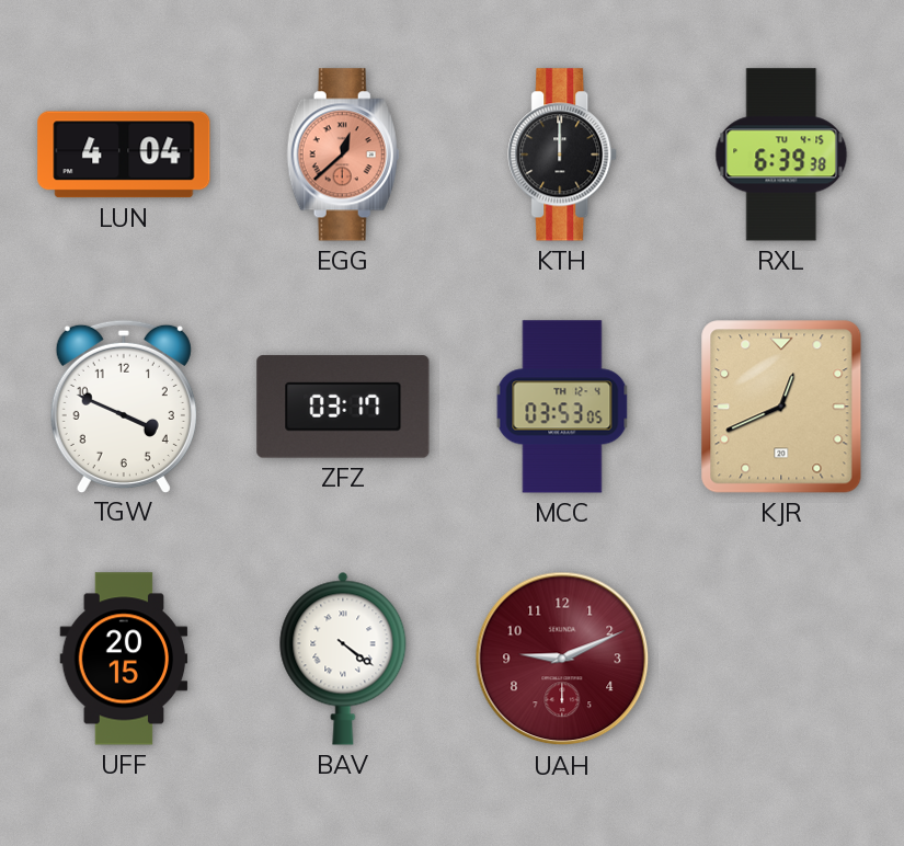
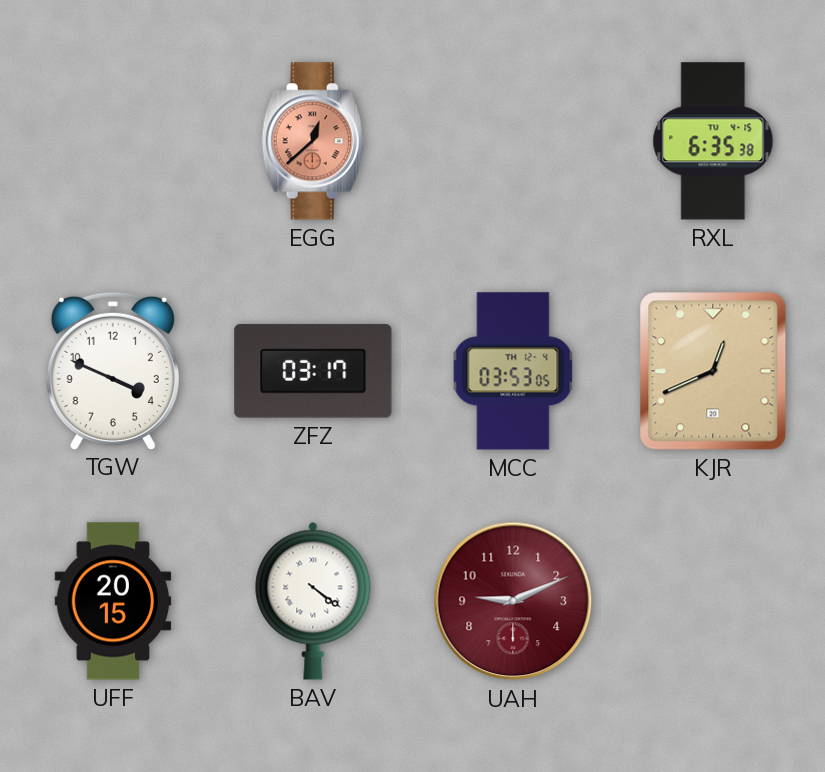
LUN: 4:04 -> none (124, 155)
KTH: 12:00 -> none (563, 155)
RXL: 6:39 -> 6:35 (713, 141)
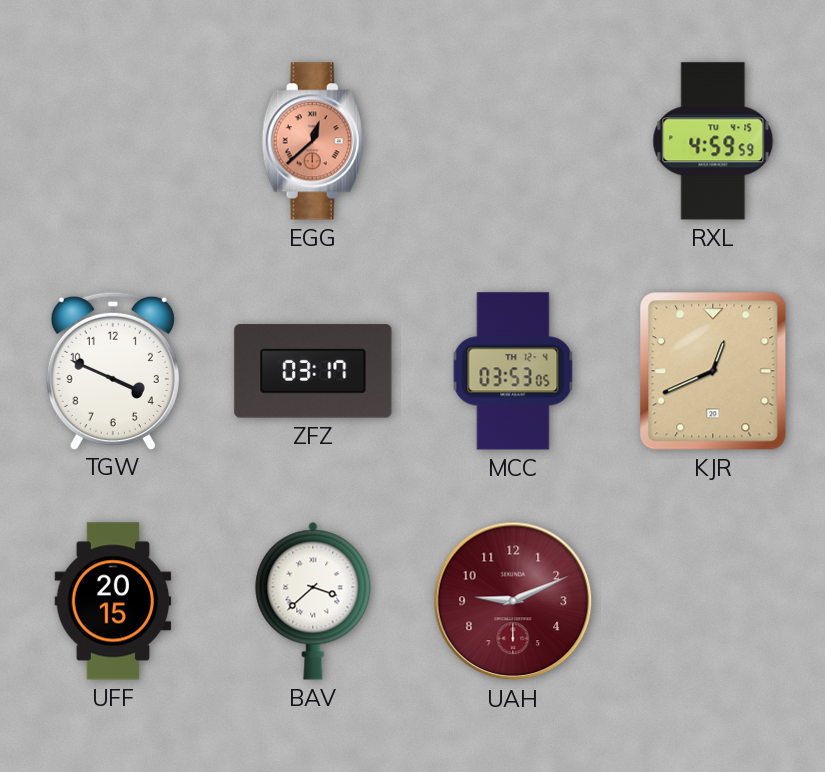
RXL: 6:35 -> 4:59 (713, 141)
BAV: 4:21 -> 3:38 (313, 601)
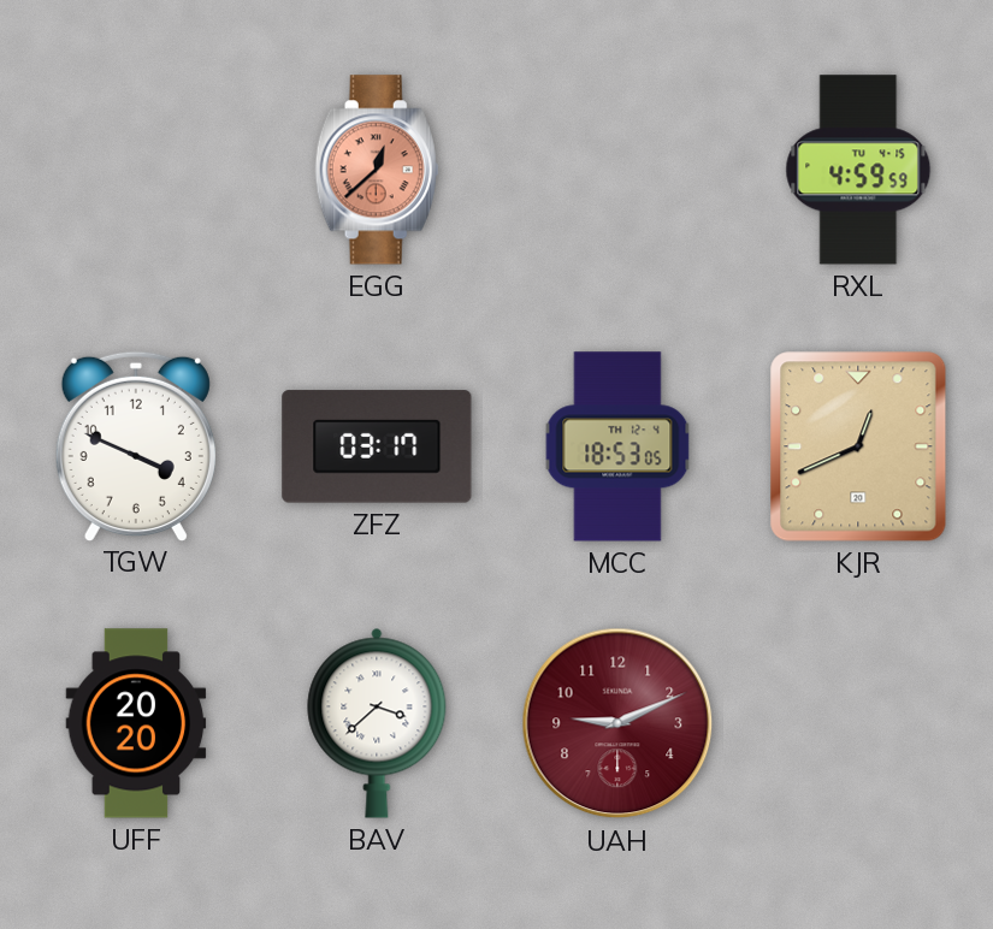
MCC: 03:53 -> 18:53 (617, 446)
UFF: 20:15 -> 20:20 (136, 723)
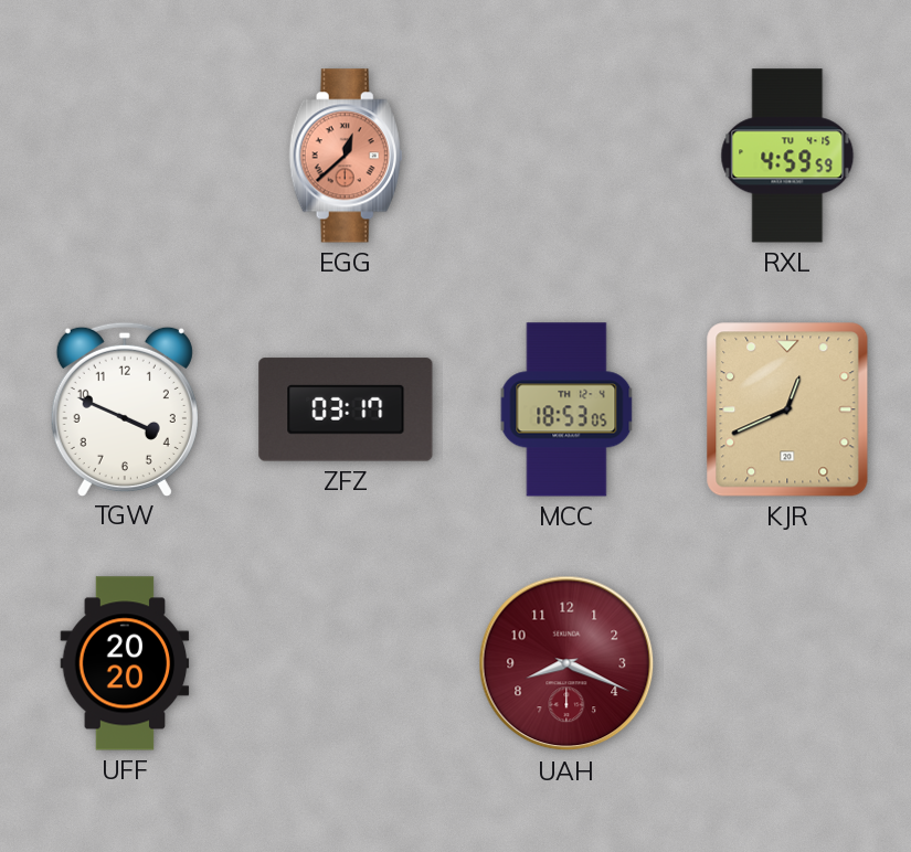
BAV: 3:38 -> none (377, 723)
UAH: 9:11 -> 8:19 (566, 663)
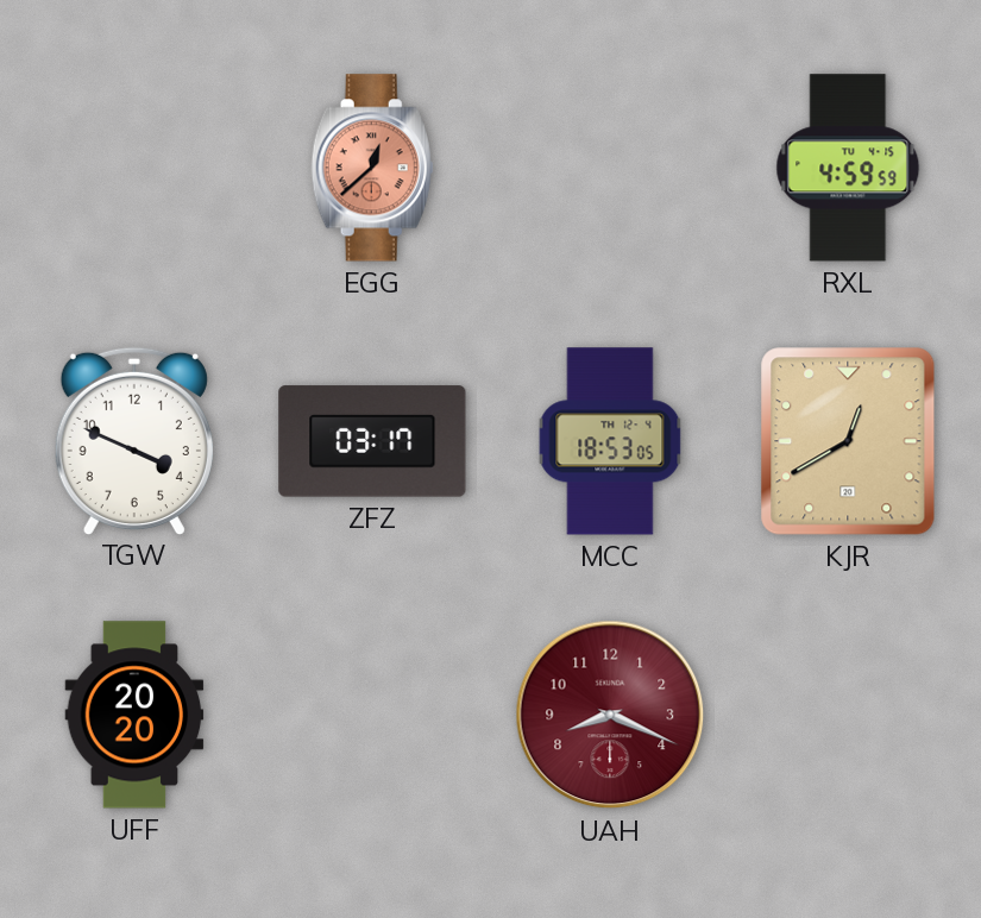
KJR: 12:41 -> 12:40 (848, 441)
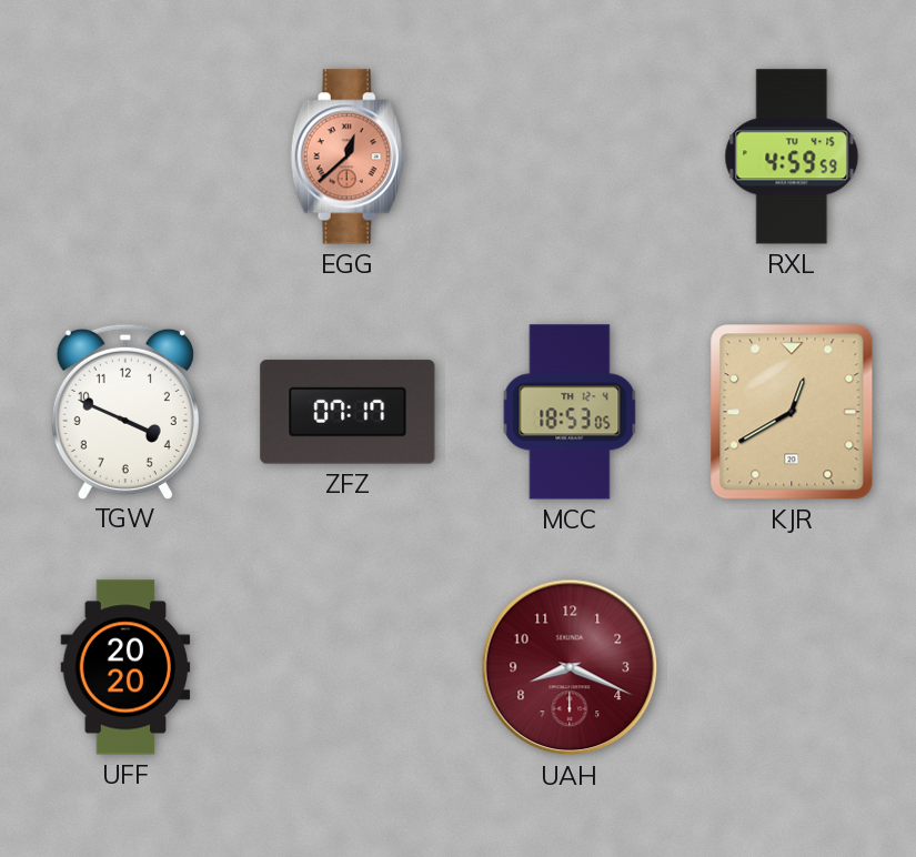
ZFZ: 03:17 -> 07:17 (348, 412)
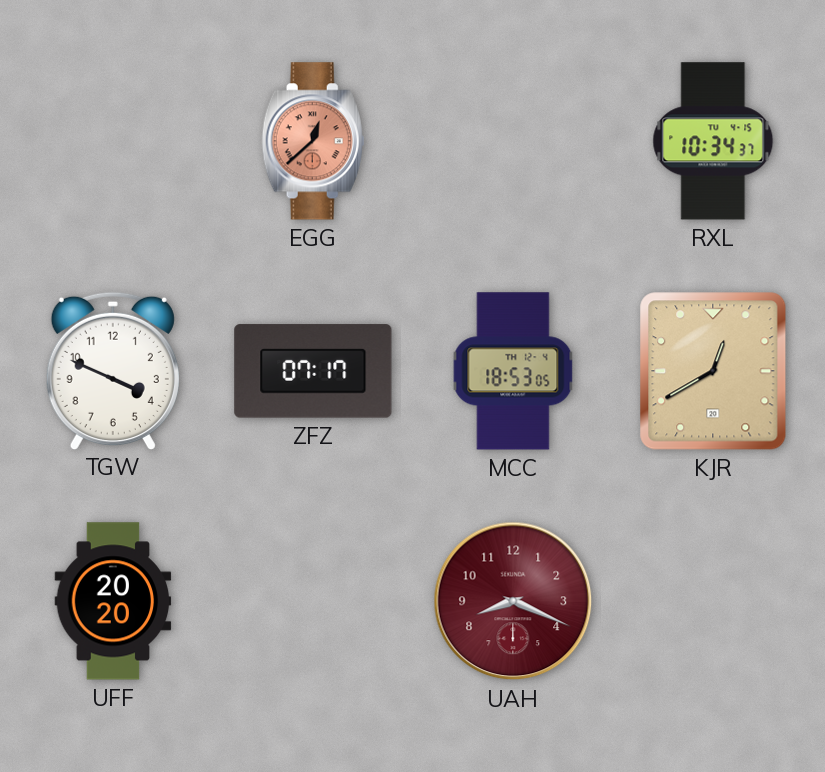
RXL: 4:59 -> 10:34 (713, 141)
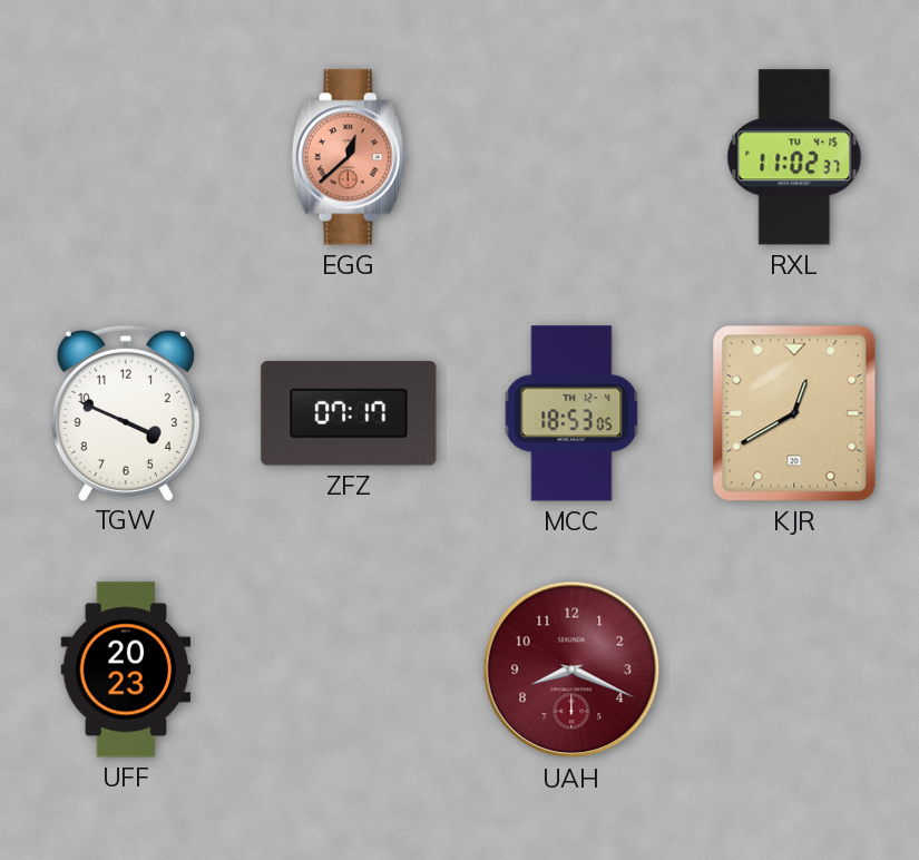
RXL: 10:34 -> 11:02 (794, 157)
UFF: 20:20 -> 20:23 (126, 670)
